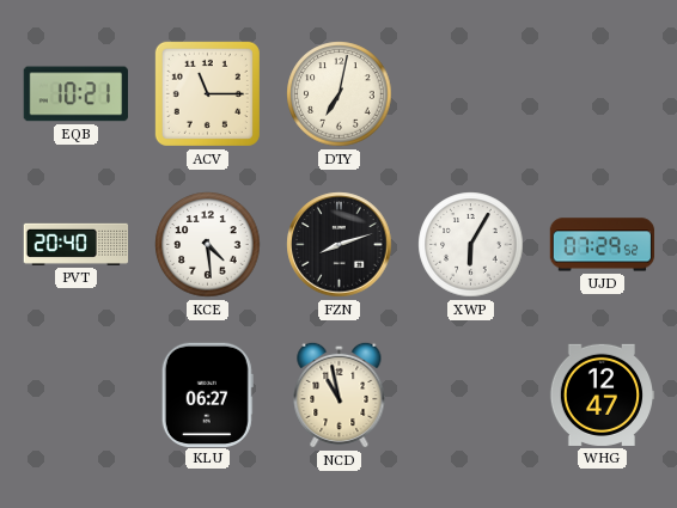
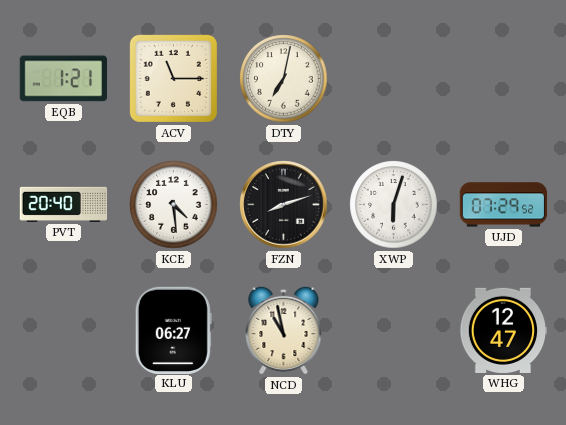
EQB: 10:21 -> 1:21 (63, 79)
XWP: 6:05 -> 6:03 (394, 205)
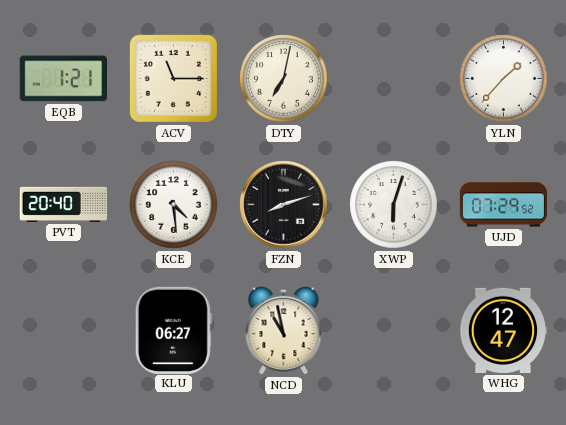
YLN: none -> 1:37 (504, 79)
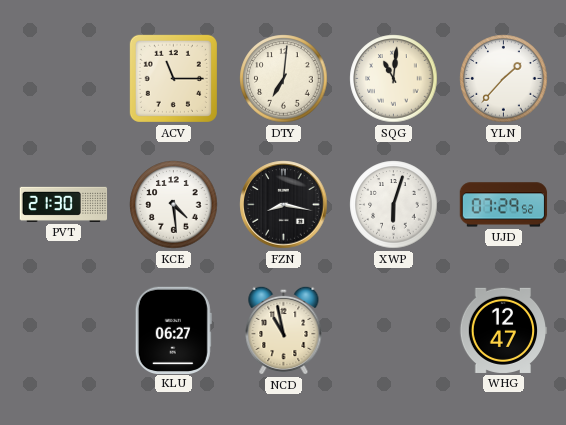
EQB: 1:21 -> none (63, 79)
DTY: 7:02 -> 7:01 (284, 79)
SQG: none -> 11:01 (394, 79)
PVT: 20:40 -> 21:30 (64, 204)
FZN: 8:12 -> 8:17 (284, 205)
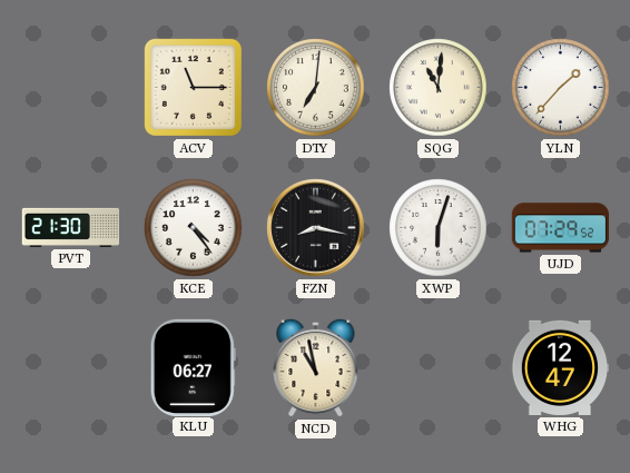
KCE: 4:29 -> 4:24 (194, 228)
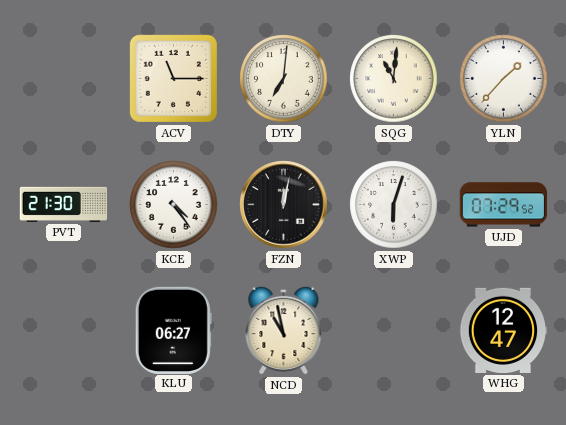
FZN: 8:17 -> 12:02 (284, 205)
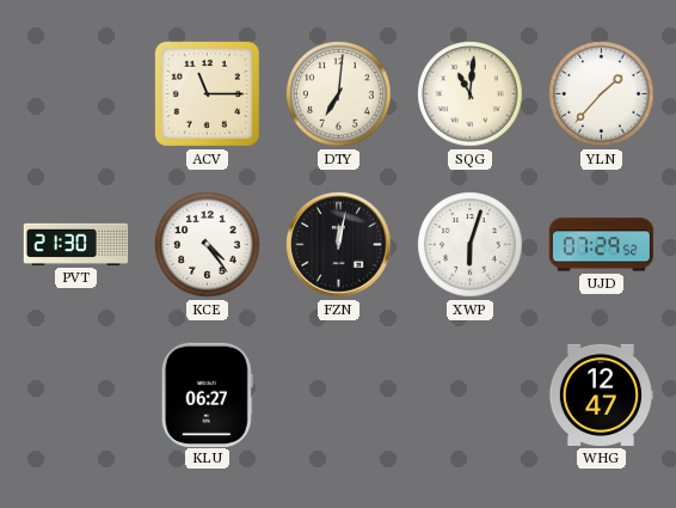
NCD: 10:58 -> none (284, 330)
